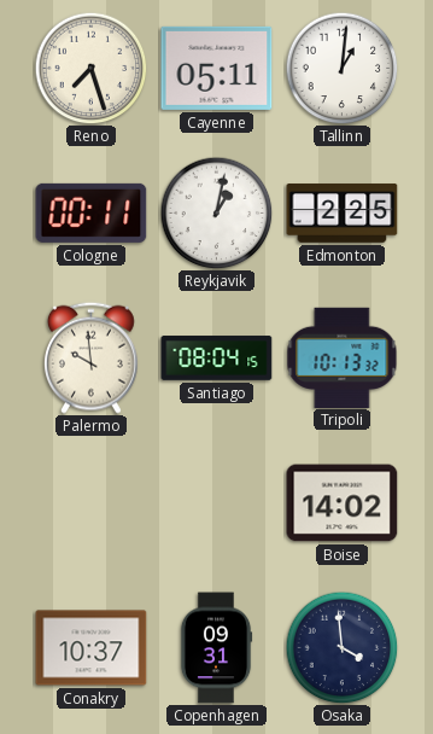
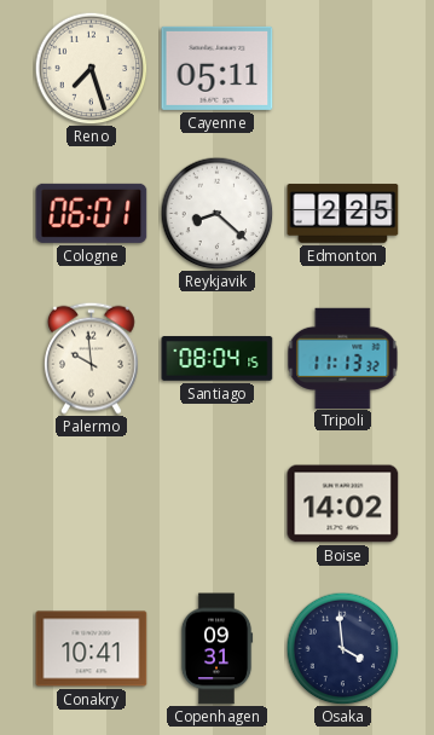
Tallinn: 1:01 -> none (341, 68)
Cologne: 00:11 -> 06:01 (92, 213)
Reykjavik: 1:02 -> 8:22 (216, 213)
Tripoli: 10:13 -> 11:13 (343, 358)
Conakry: 10:37 -> 10:41 (92, 649)
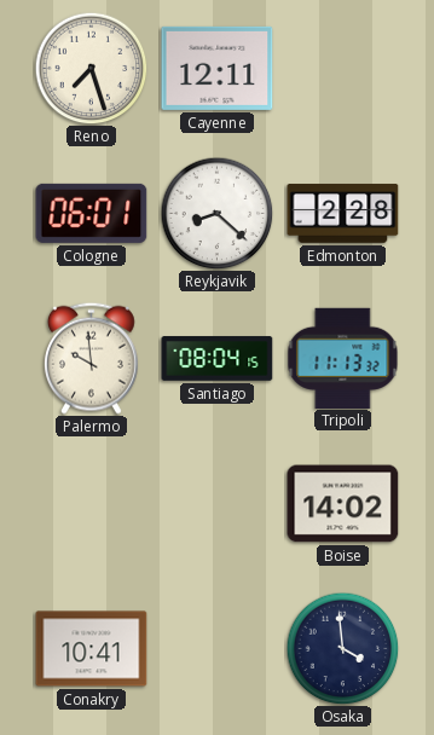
Cayenne: 05:11 -> 12:11 (218, 68)
Edmonton: 2:25 -> 2:28 (343, 214)
Copenhagen: 09:31 -> none (216, 649)
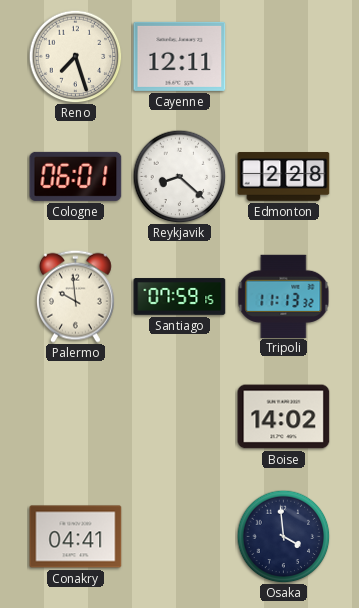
Santiago: 08:04 -> 07:59 (180, 297)
Conakry: 10:41 -> 04:41 (76, 537)
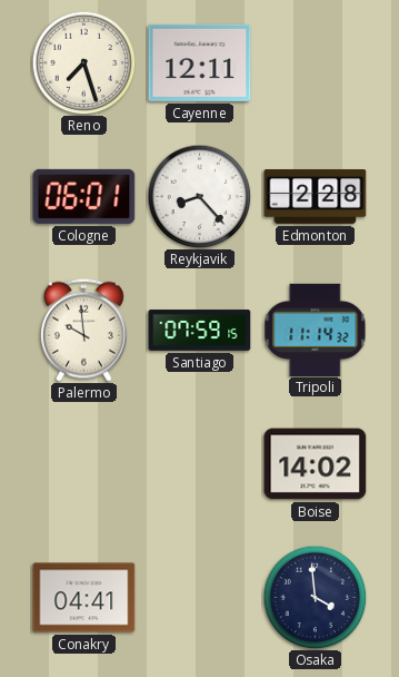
Reykjavik: 8:22 -> 8:23 (199, 196)
Tripoli: 11:13 -> 11:14 (316, 330)
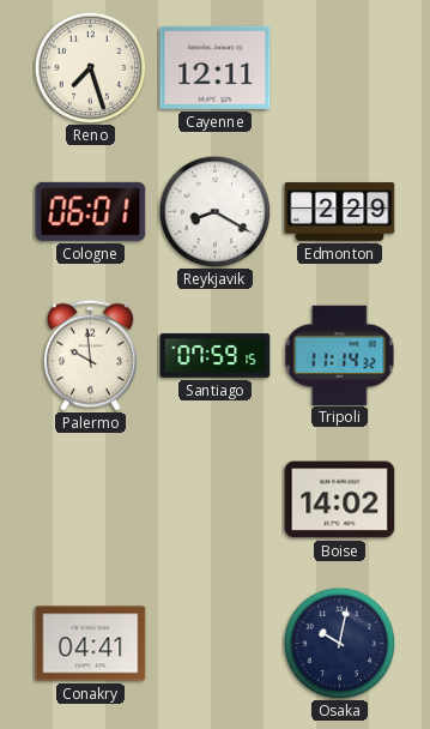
Reykjavik: 8:23 -> 8:20 (214, 211)
Edmonton: 2:28 -> 2:29 (340, 212)
Osaka: 3:59 -> 10:02 (339, 643)
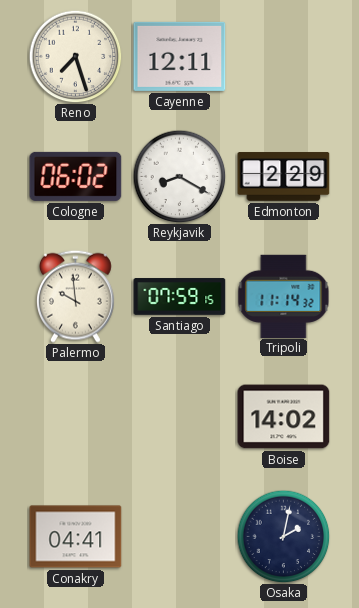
Cologne: 06:01 -> 06:02 (76, 176)
Osaka: 10:02 -> 2:02 (283, 536)
